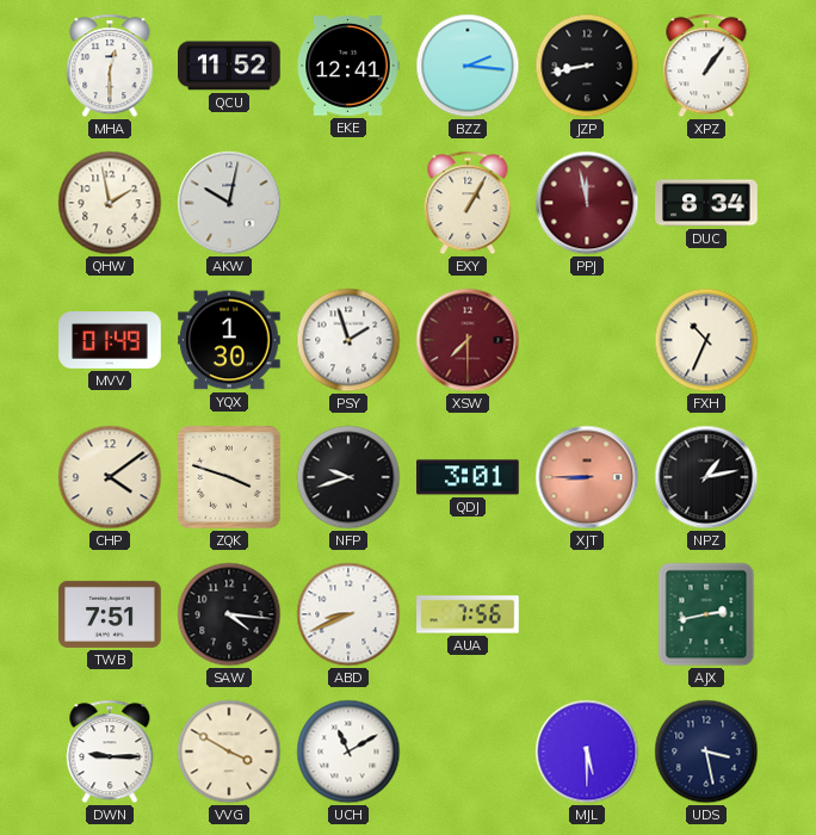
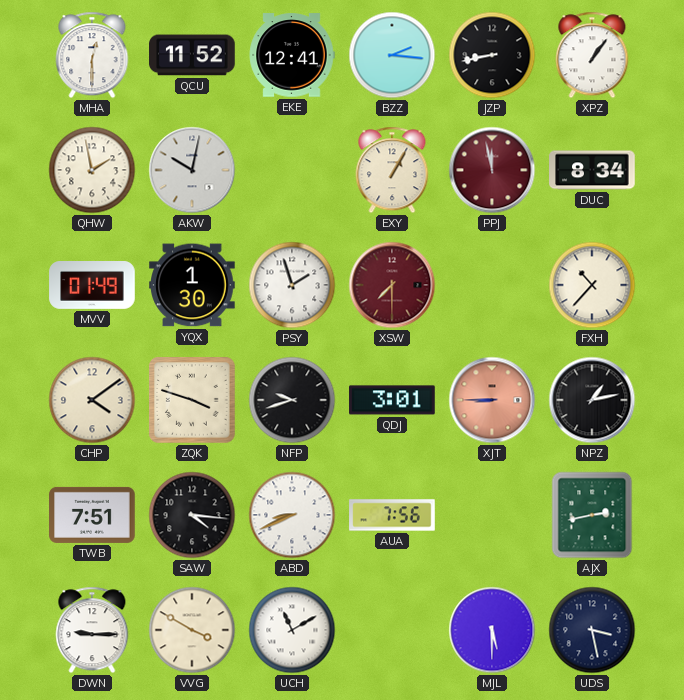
FXH: 10:34 -> 10:37 (592, 285)
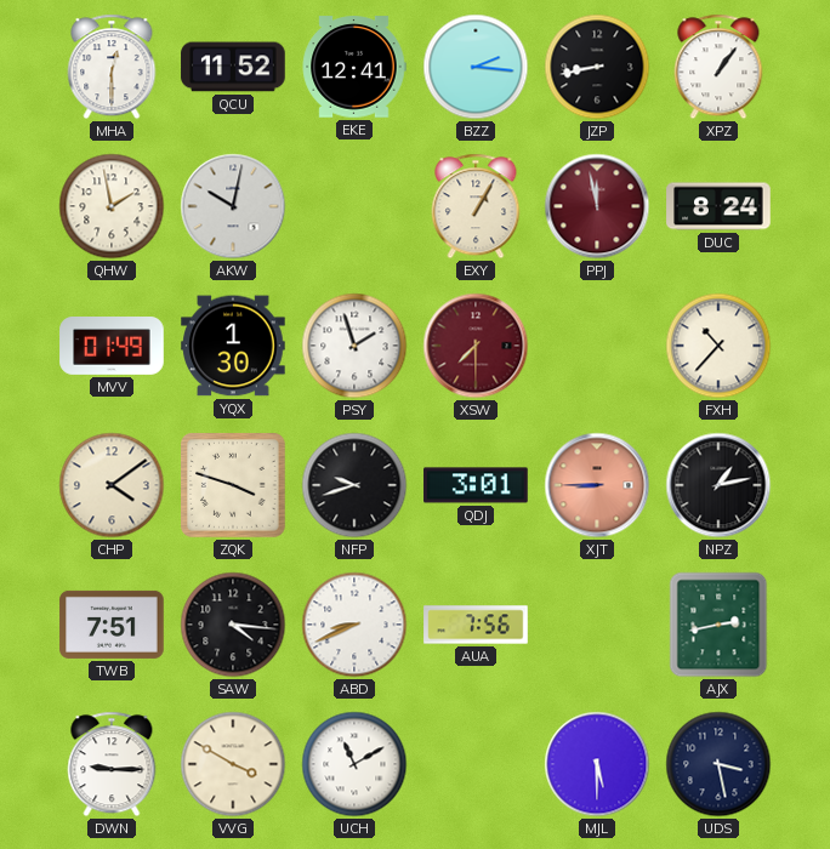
DUC: 8:34 -> 8:24 (718, 206)
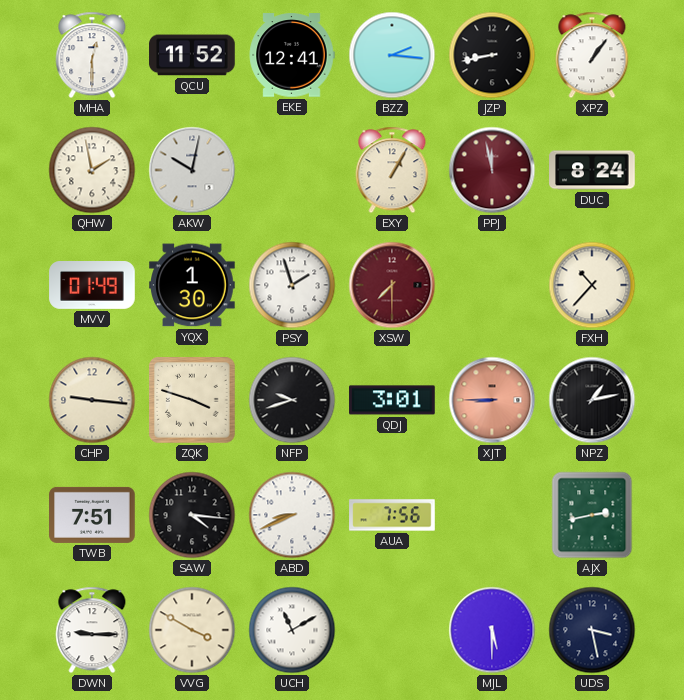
CHP: 4:09 -> 9:16 (92, 400)
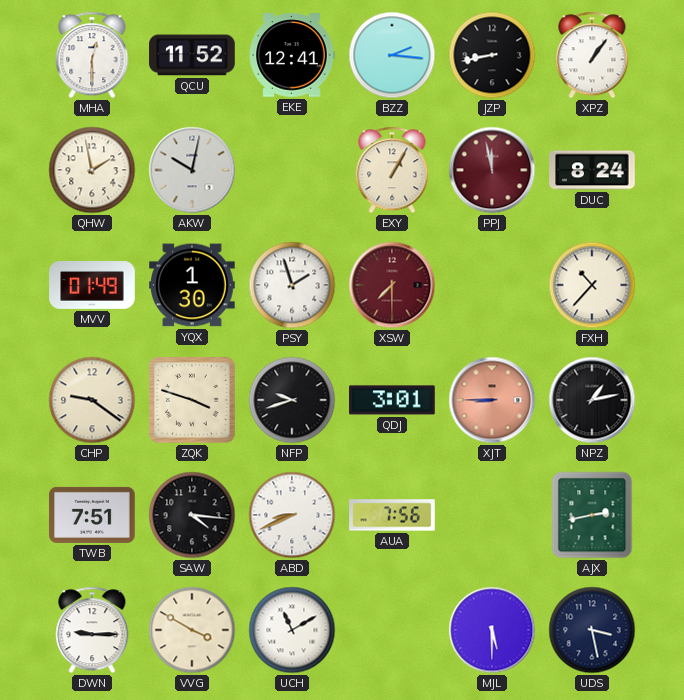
CHP: 9:16 -> 9:21 (92, 400)
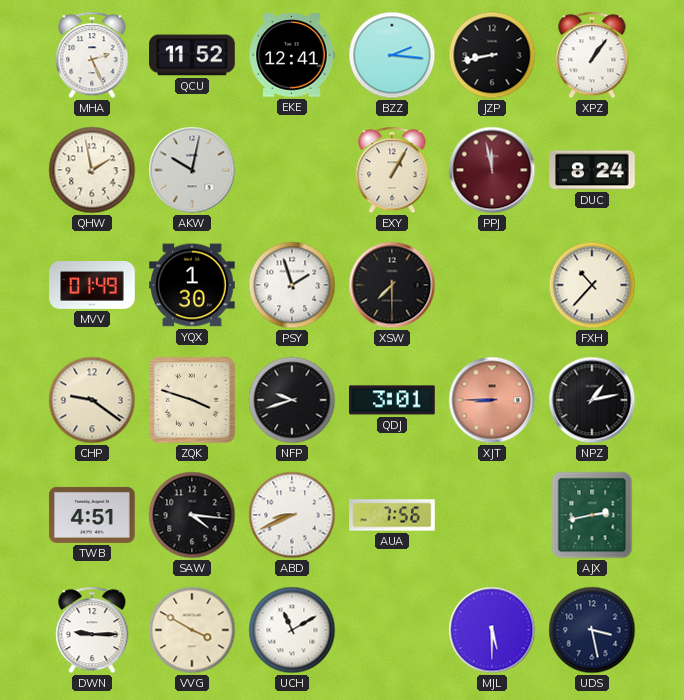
MHA: 12:30 -> 2:26 (92, 55)
XSW dial: burgundy -> black (392, 285)
TWB: 7:51 -> 4:51 (92, 515)
